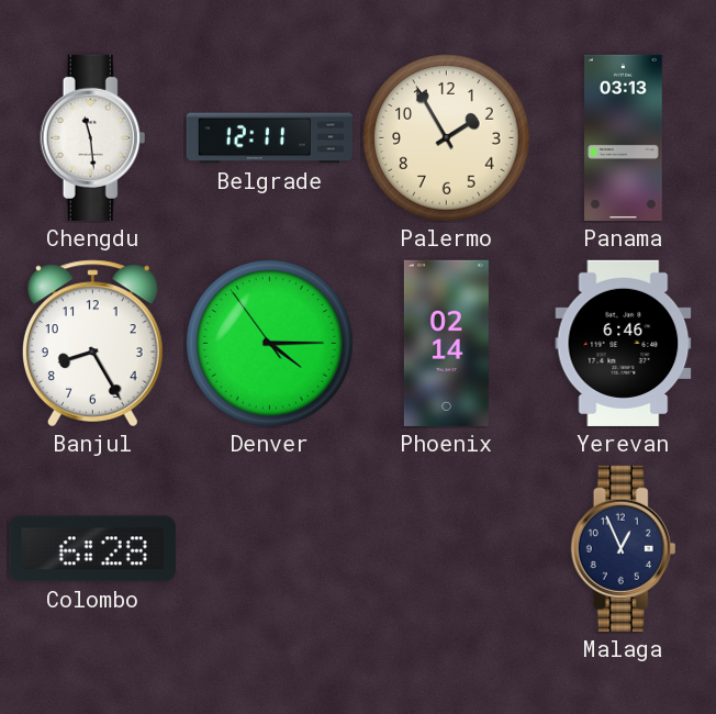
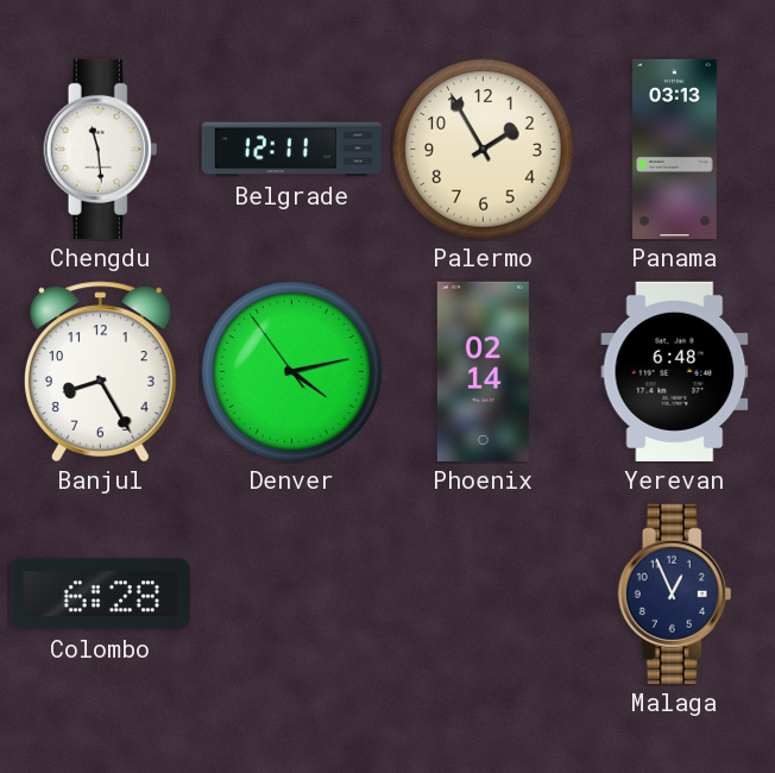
Denver: 4:14 -> 4:12 (292, 372)
Yerevan: 6:46 -> 6:48 (675, 371)
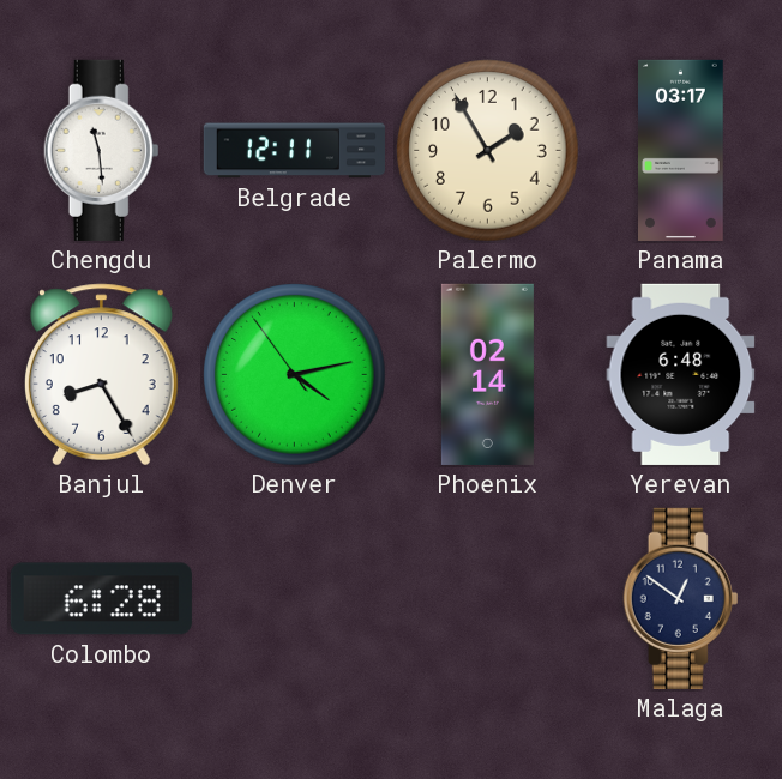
Panama: 03:13 -> 03:17 (681, 150)
Malaga: 12:56 -> 12:51 (681, 598)
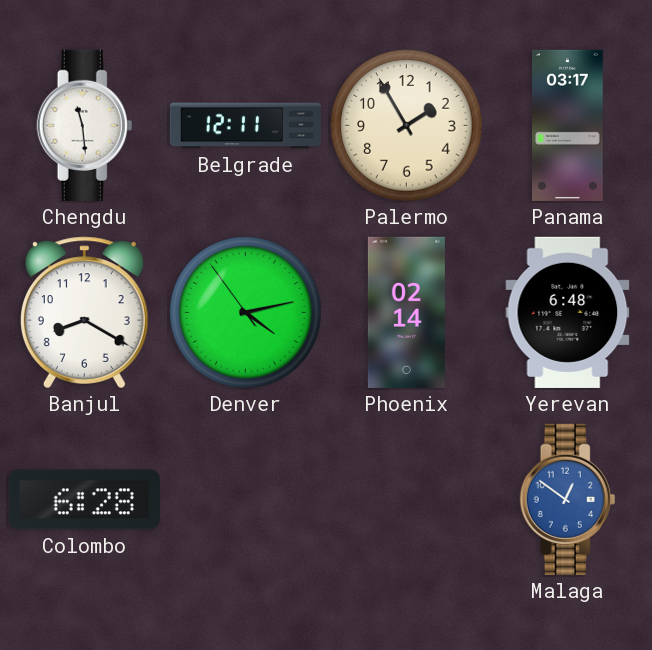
Banjul: 8:25 -> 8:20 (84, 313)
Malaga dial: navy -> blue (568, 499)
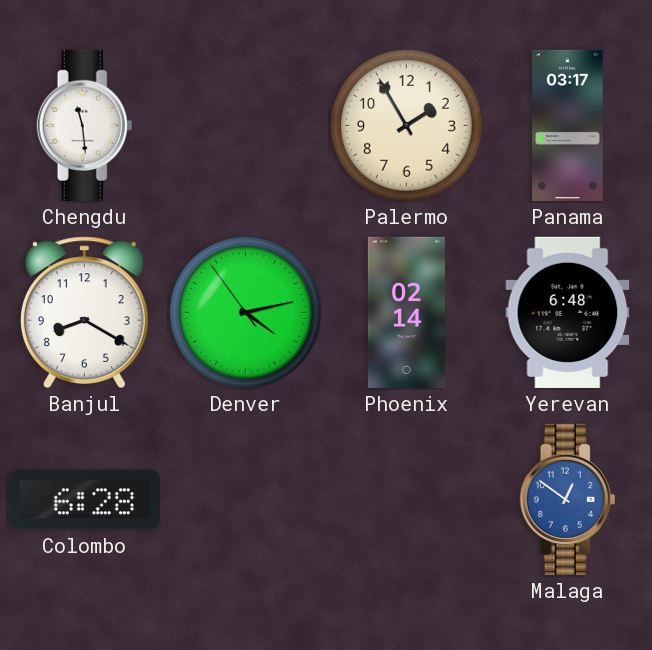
Belgrade: 12:11 -> none (245, 126)
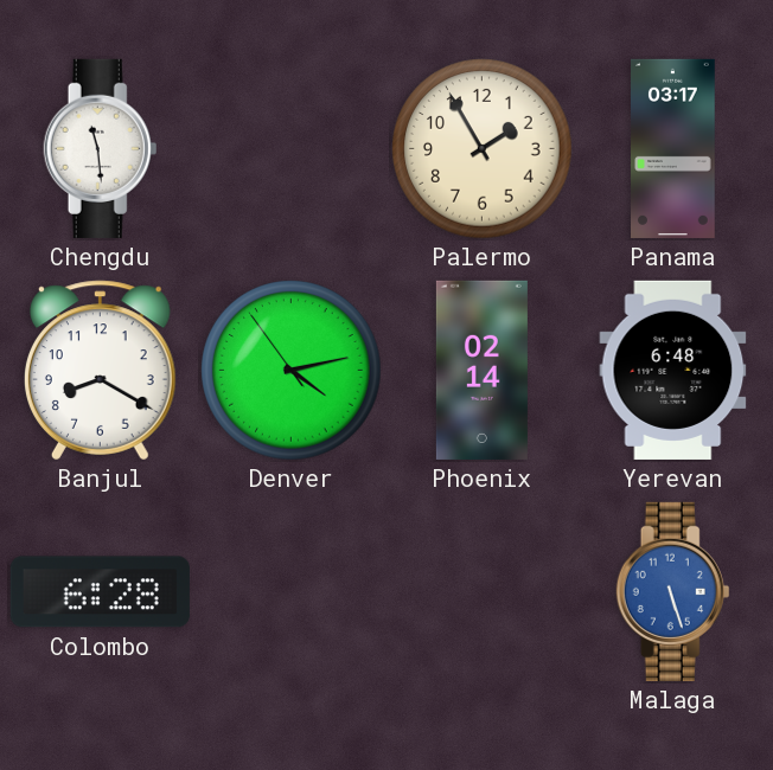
Malaga: 12:51 -> 5:27 (673, 591)
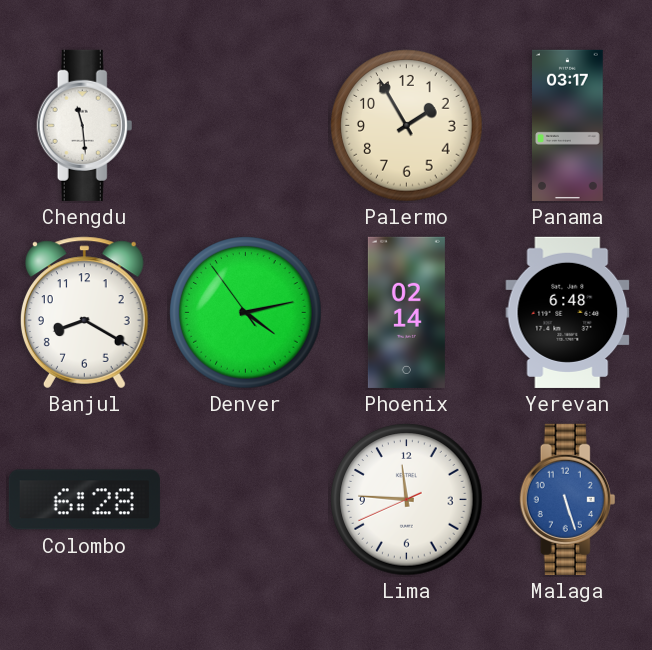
Lima: none -> 11:45 (407, 500)
